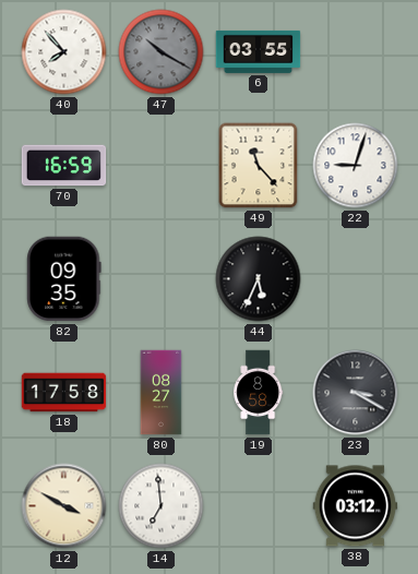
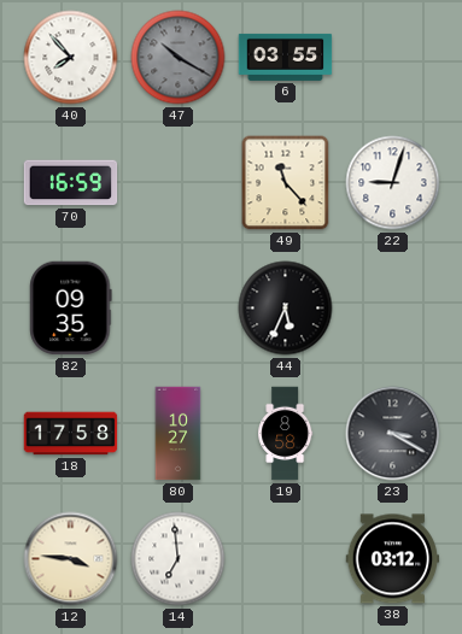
80: 08:27 -> 10:27 (179, 434)
12: 3:50 -> 3:46 (71, 559)
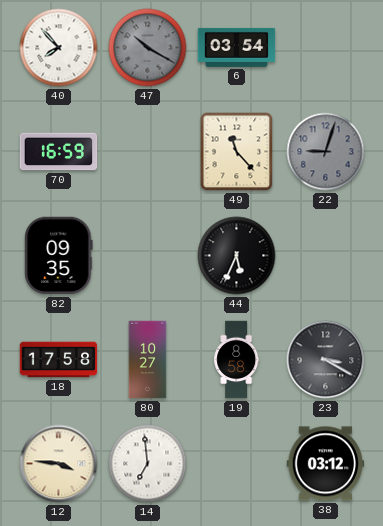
6: 03:55 -> 03:54 (237, 47)
22 dial: white -> grey (326, 152)
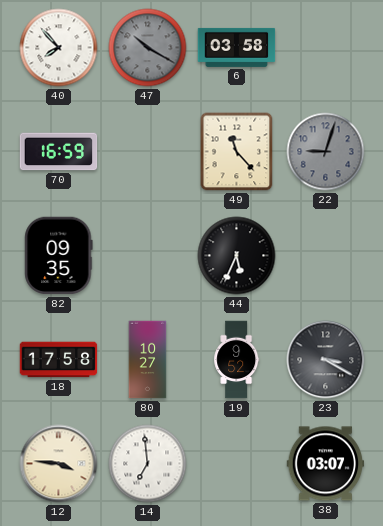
6: 03:54 -> 03:58 (237, 47)
19: 8:58 -> 9:52 (237, 360)
38: 03:12 -> 03:07 (326, 464)
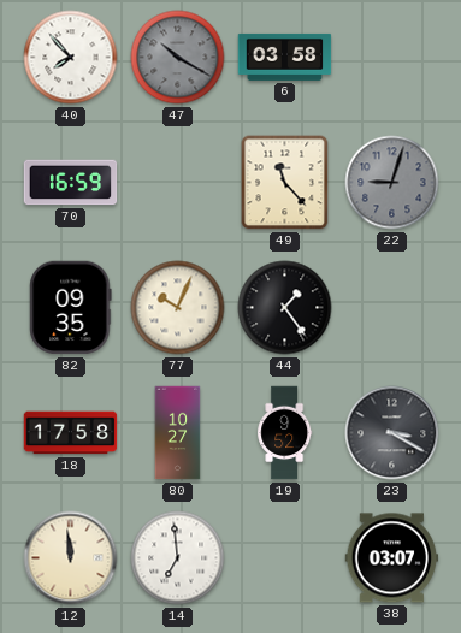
77: none -> 10:04 (178, 308)
44: 5:34 -> 1:24 (285, 308)
12: 3:46 -> 11:59 (71, 558)
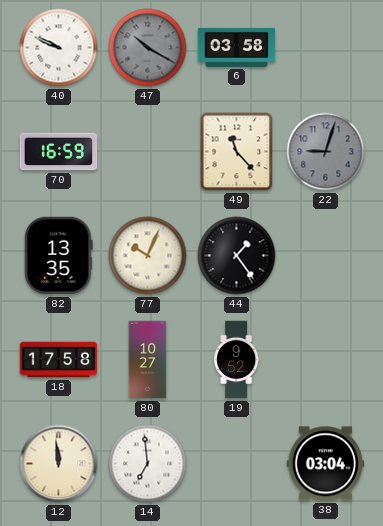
40: 7:53 -> 9:49 (59, 48)
82: 09:35 -> 13:35 (59, 256)
23: 3:20 -> none (392, 433)
38: 03:07 -> 03:04 (326, 464)
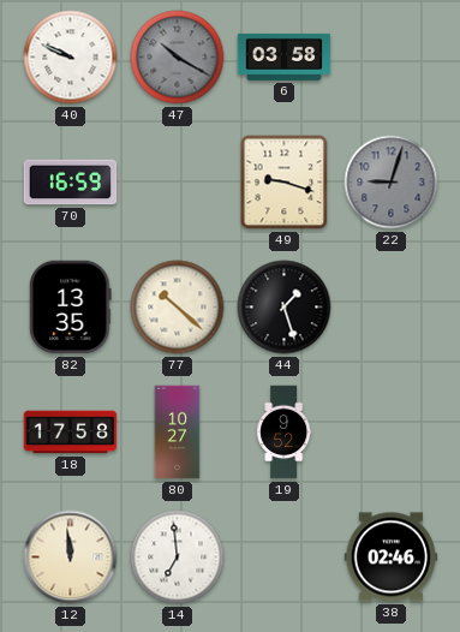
49: 11:23 -> 9:18 (285, 183)
77: 10:04 -> 10:22 (178, 308)
44: 1:24 -> 1:27 (285, 308)
38: 03:04 -> 02:46 (392, 558)
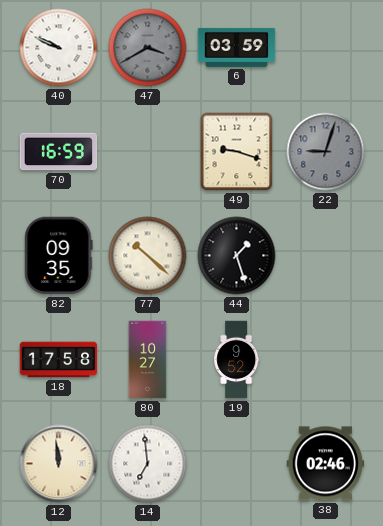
47: 10:20 -> 3:40 (148, 48)
6: 03:58 -> 03:59 (237, 47)
82: 13:35 -> 09:35 (59, 256)
